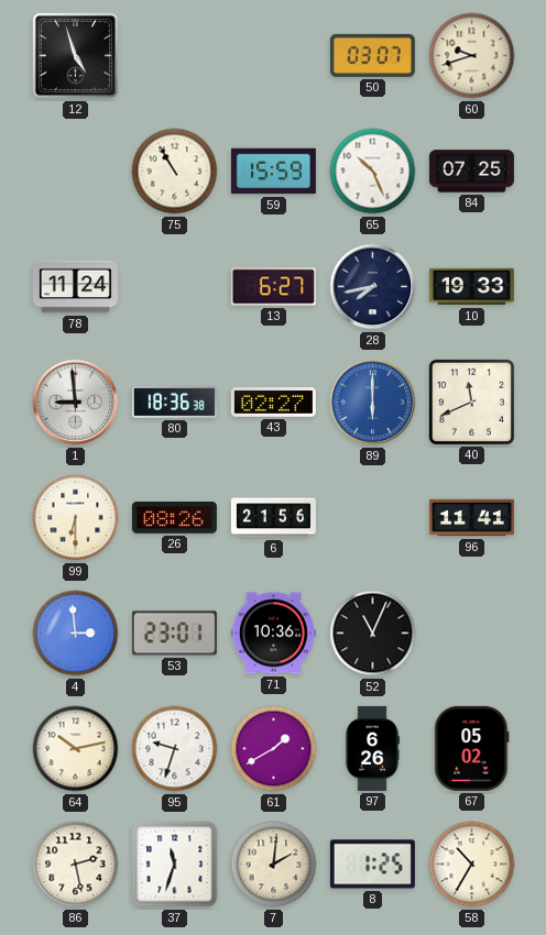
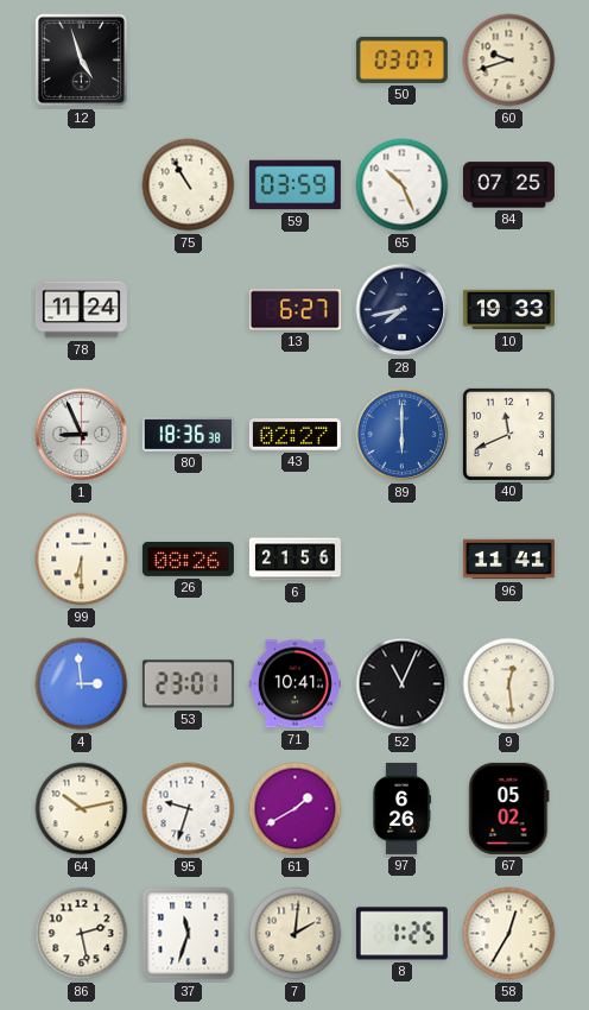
59: 15:59 -> 03:59 (294, 185)
1: 8:59 -> 8:56 (82, 435)
71: 10:36 -> 10:41 (294, 684)
9: none -> 12:29 (509, 684)
58: 10:35 -> 12:35 (509, 934)
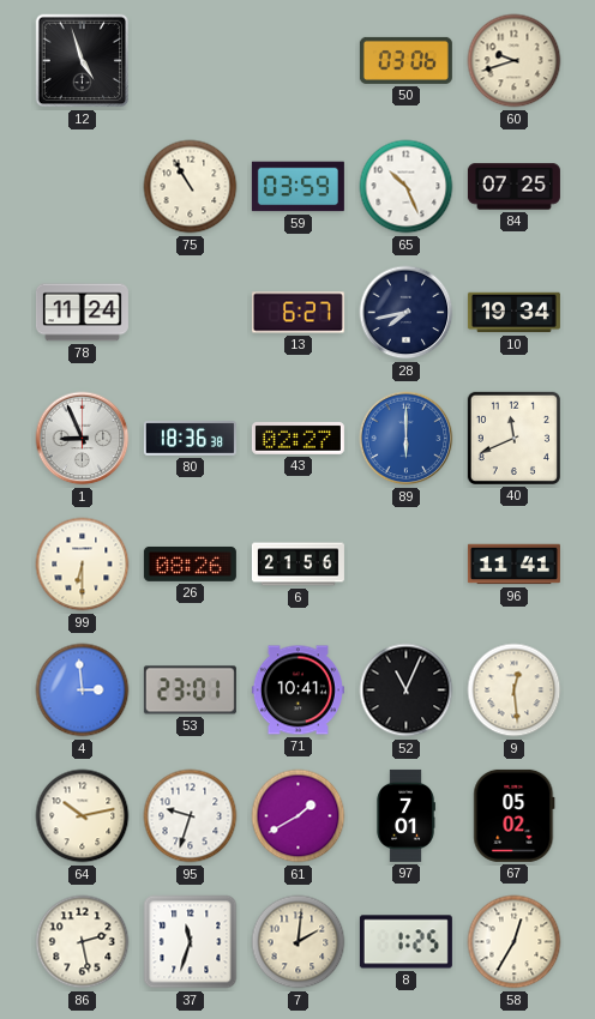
50: 03:07 -> 03:06 (405, 60)
10: 19:33 -> 19:34 (513, 313)
97: 6:26 -> 7:01 (405, 815)
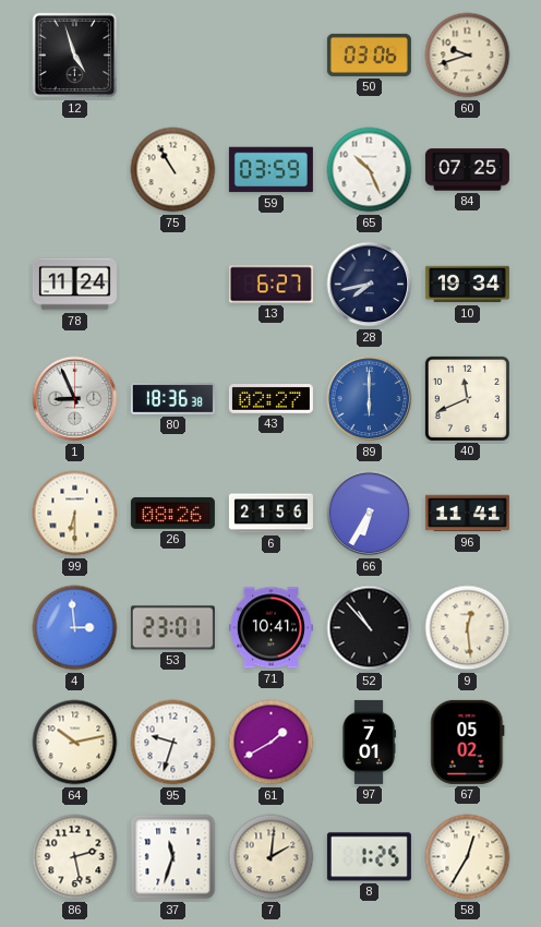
66: none -> 6:35 (370, 514)
52: 11:04 -> 10:53 (370, 628)
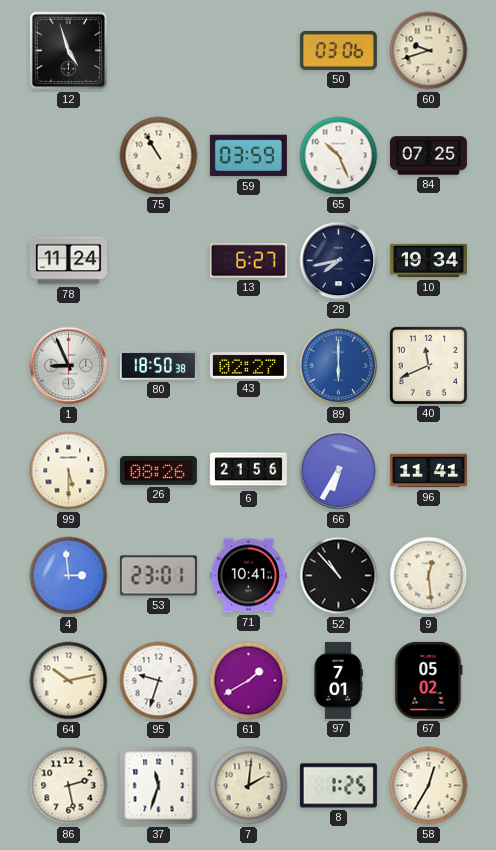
80: 18:36 -> 18:50 (158, 366)
99: 6:30 -> 5:30 (69, 471)
